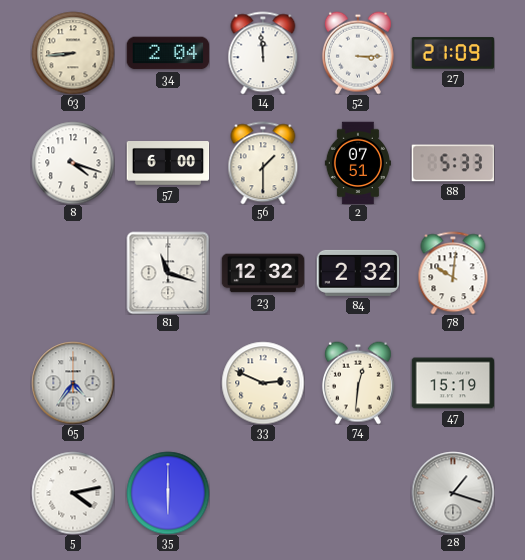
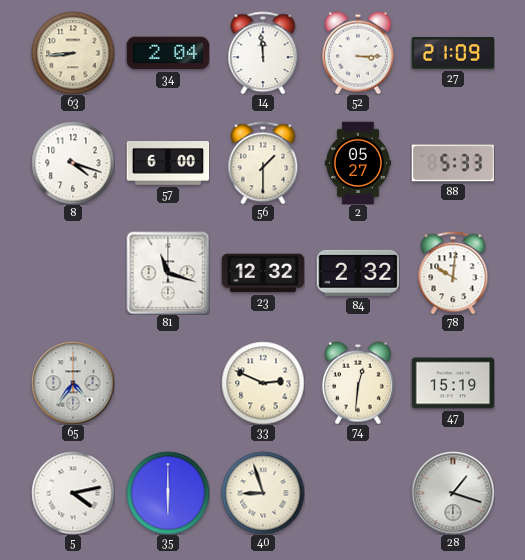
2: 07:51 -> 05:27 (358, 163)
40: none -> 8:57 (263, 493)
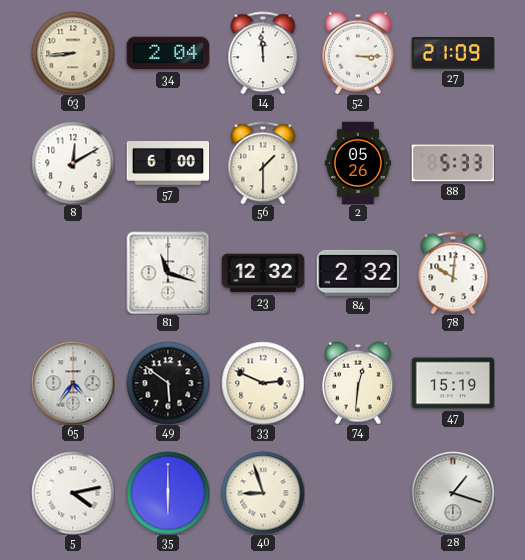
8: 4:18 -> 12:10 (73, 163)
2: 05:27 -> 05:26 (358, 163)
49: none -> 5:51 (168, 383)
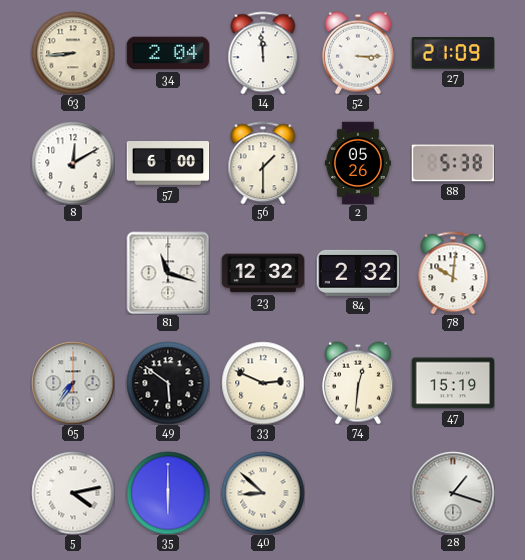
88: 5:33 -> 5:38 (453, 163)
65: 4:36 -> 7:36 (73, 383)
40: 8:57 -> 8:52 (263, 493)
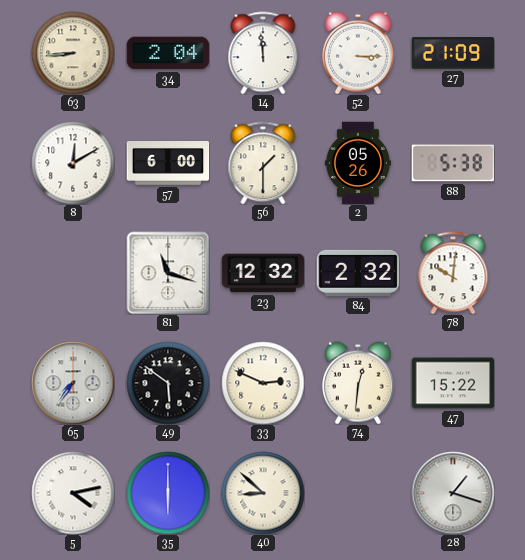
47: 15:19 -> 15:22 (453, 383)
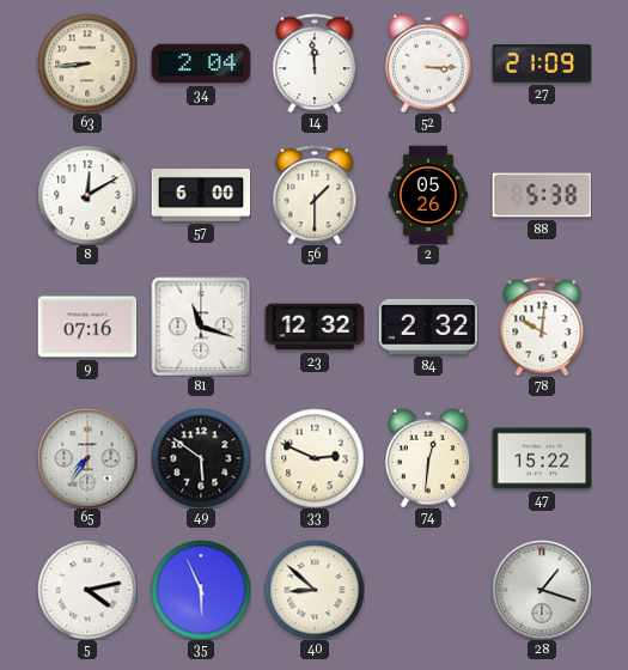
9: none -> 07:16 (87, 327)
35: 6:00 -> 5:56 (201, 590)
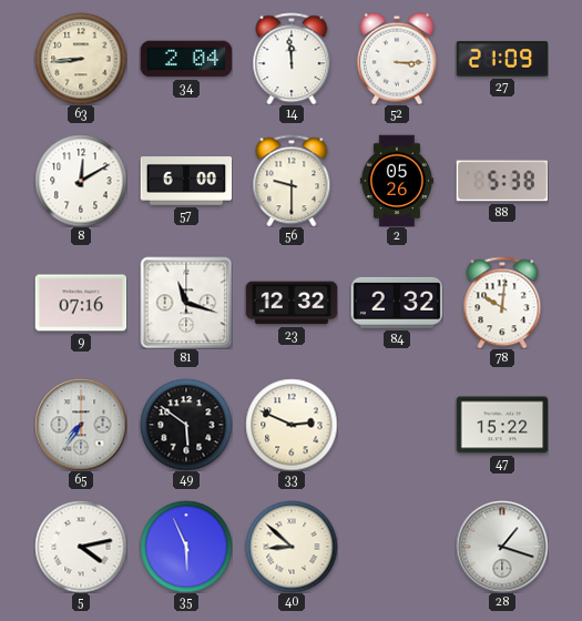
56: 1:30 -> 9:30 (292, 181)
74: 12:31 -> none (428, 458)
